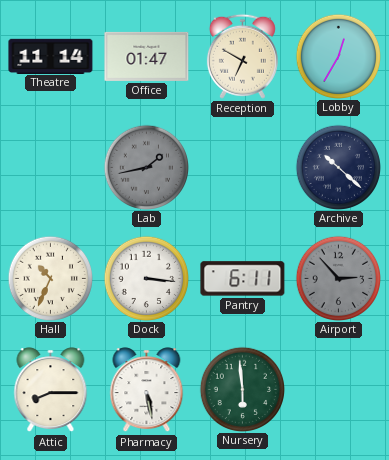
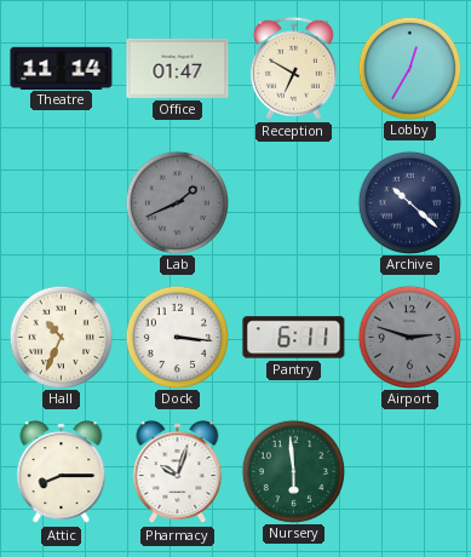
Lab: 1:43 -> 1:41 (177, 202)
Airport: 2:53 -> 2:48 (409, 337)
Pharmacy: 5:28 -> 10:03 (178, 472)
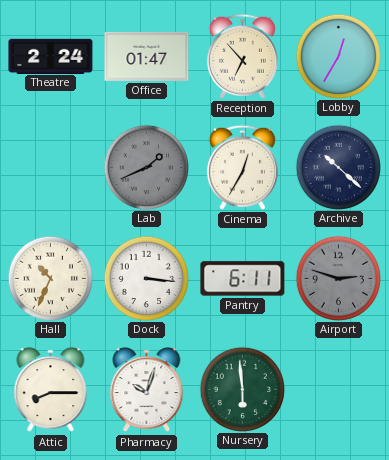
Theatre: 11:14 -> 2:24 (51, 56)
Reception: 6:50 -> 6:53 (242, 56)
Cinema: none -> 12:35 (242, 167)
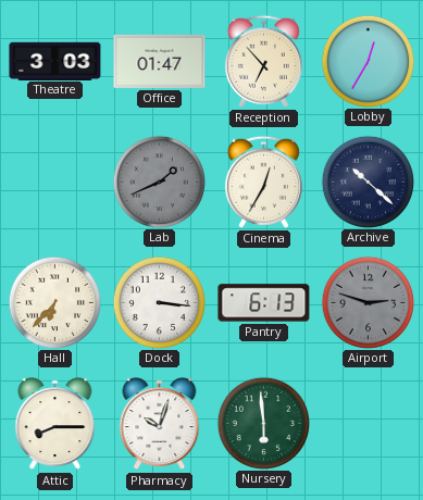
Theatre: 2:24 -> 3:03 (55, 61)
Hall: 10:34 -> 6:37 (54, 302)
Pantry: 6:11 -> 6:13 (264, 303)
